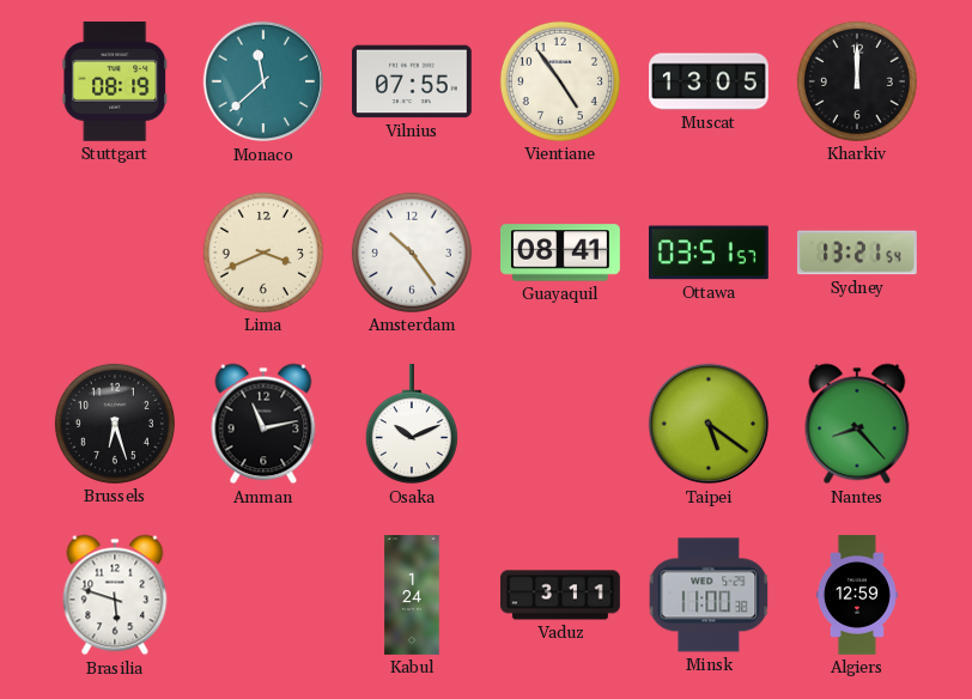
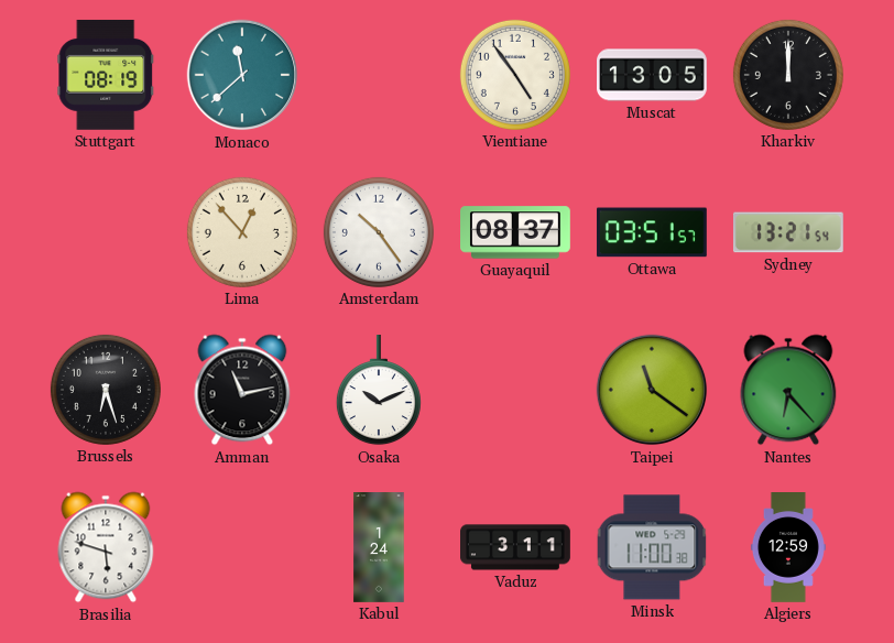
Vilnius: 07:55 -> none (412, 81)
Lima: 3:41 -> 12:53 (242, 232)
Guayaquil: 08:41 -> 08:37 (516, 232)
Taipei: 5:21 -> 11:21 (652, 390)
Nantes: 8:23 -> 6:23 (788, 390)
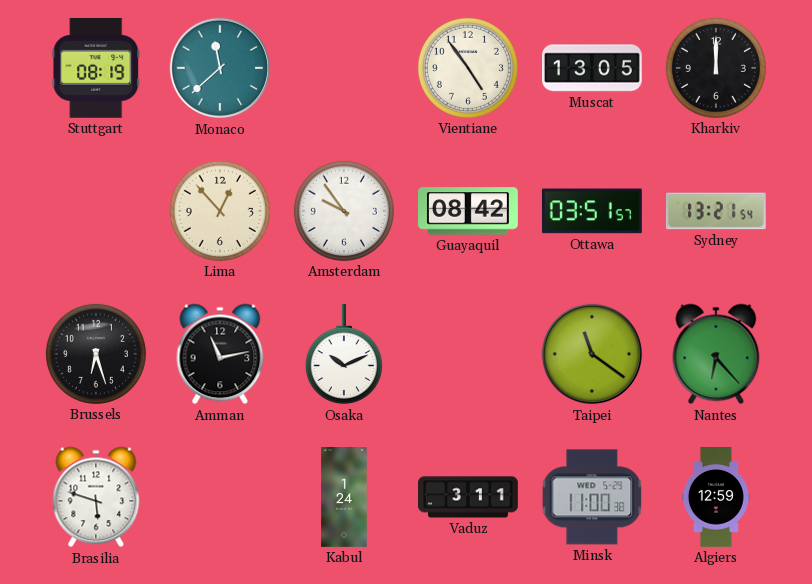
Amsterdam: 10:24 -> 9:54 (344, 211)
Guayaquil: 08:37 -> 08:42 (469, 211)
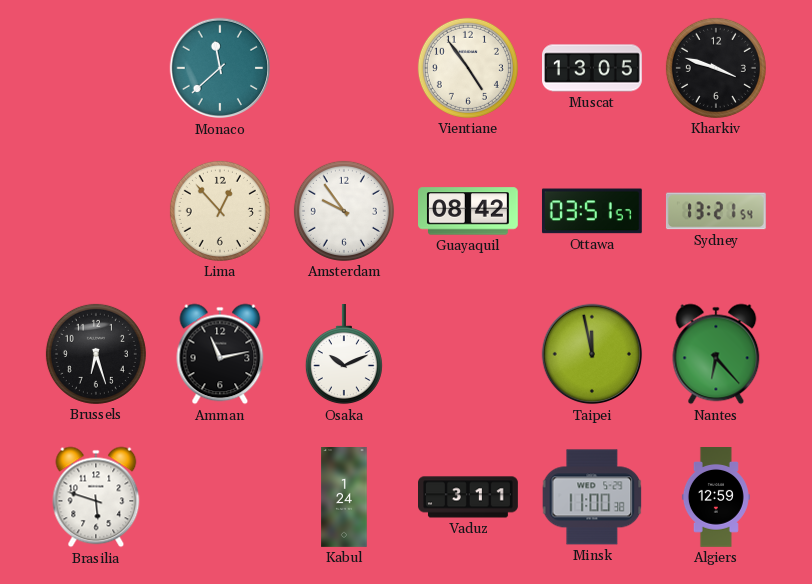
Stuttgart: 08:19 -> none (96, 68)
Kharkiv: 12:00 -> 3:48 (716, 68)
Taipei: 11:21 -> 11:58 (592, 354)
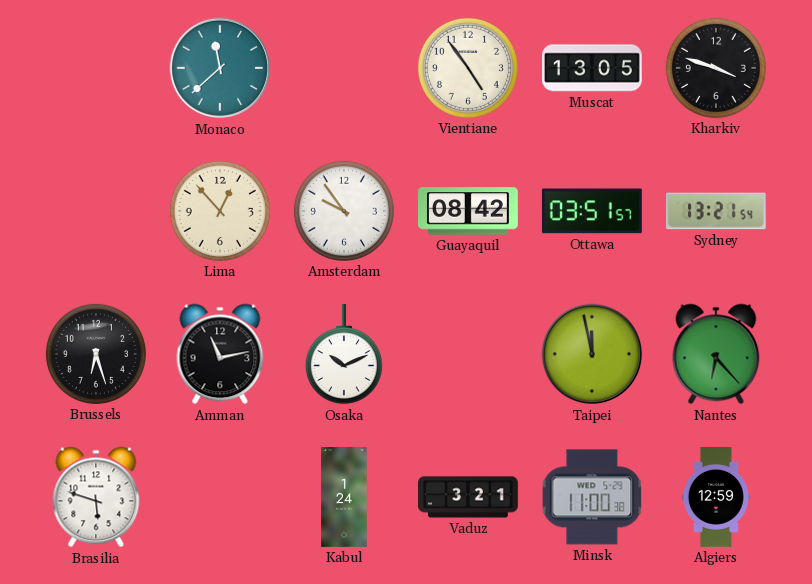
Vaduz: 3:11 -> 3:21 (469, 497)
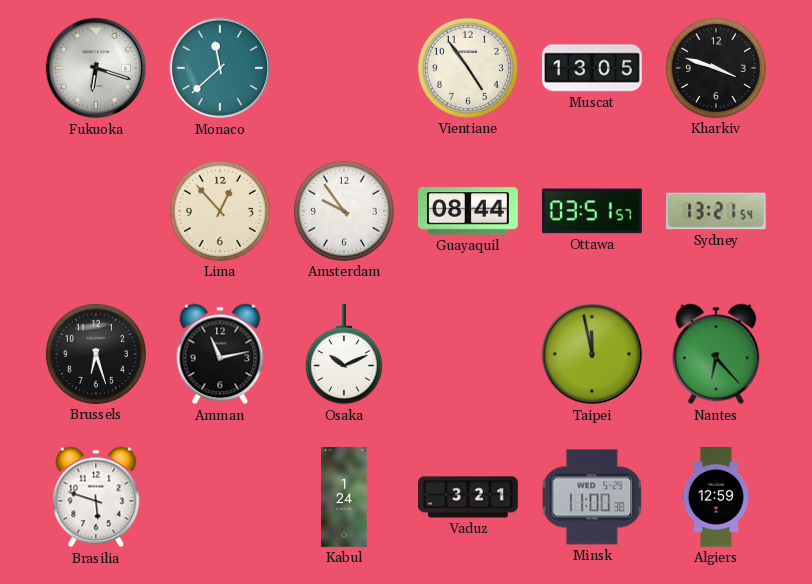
Fukuoka: none -> 6:18 (96, 68)
Guayaquil: 08:42 -> 08:44 (469, 211)
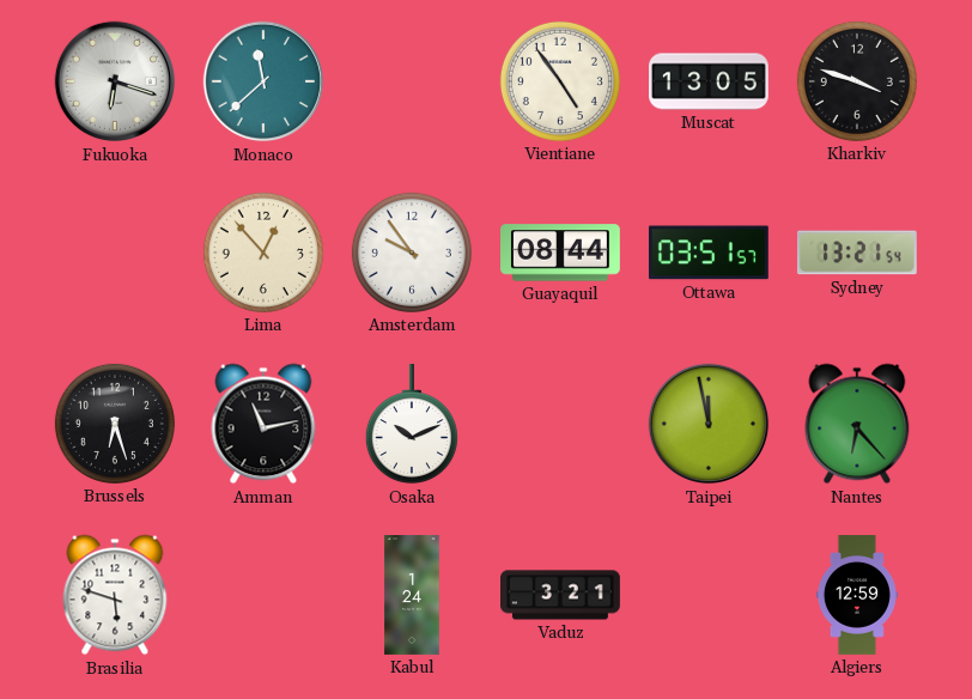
Minsk: 11:00 -> none (592, 497)
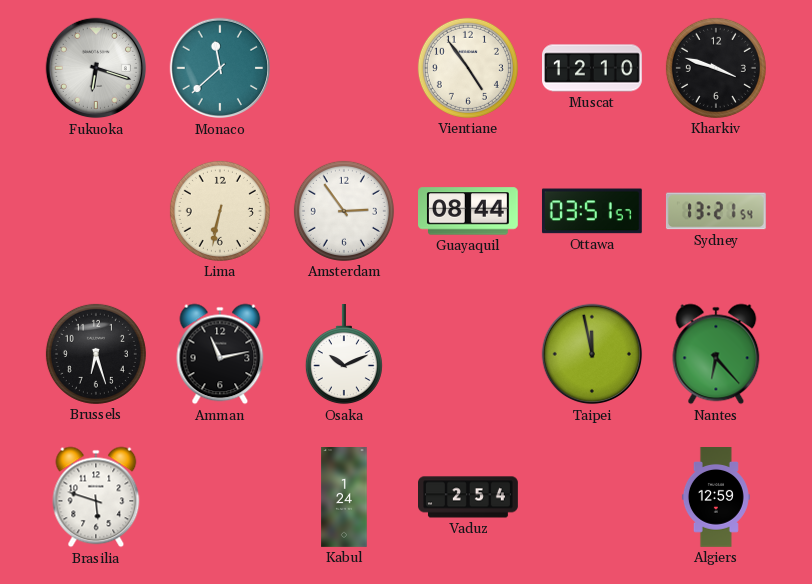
Muscat: 13:05 -> 12:10 (593, 68)
Lima: 12:53 -> 6:32 (220, 211)
Amsterdam: 9:54 -> 2:54 (344, 211)
Vaduz: 3:21 -> 2:54 (469, 497)
